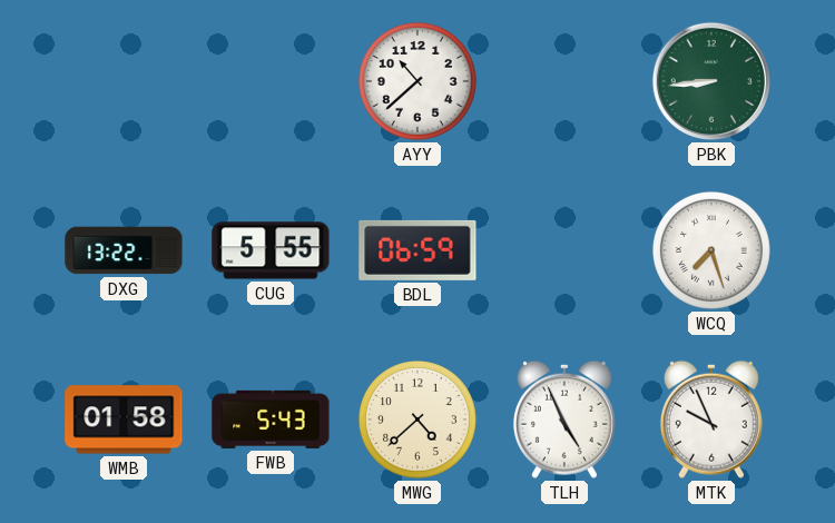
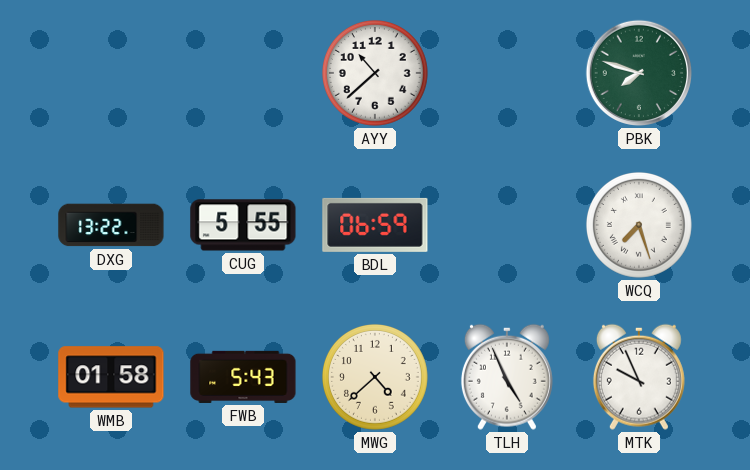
PBK: 8:44 -> 7:48 (639, 73)
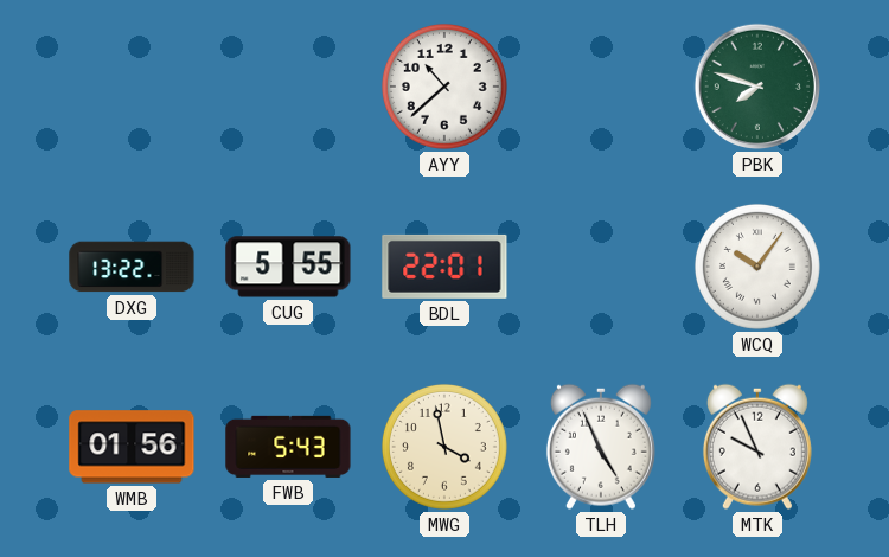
BDL: 06:59 -> 22:01 (444, 267)
WCQ: 7:27 -> 10:06 (757, 267)
WMB: 01:58 -> 01:56 (132, 447)
MWG: 4:38 -> 3:58 (444, 447)
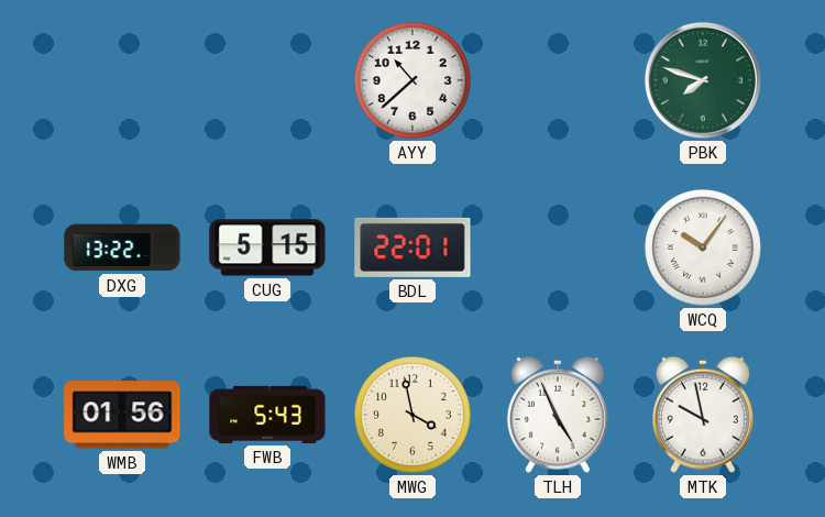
CUG: 5:55 -> 5:15 (267, 248)
MTK: 9:56 -> 9:58 (703, 415)
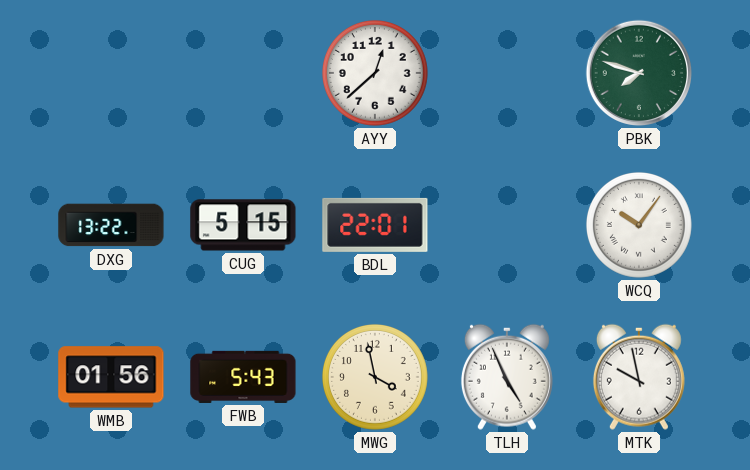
AYY: 10:38 -> 12:38 (375, 73)
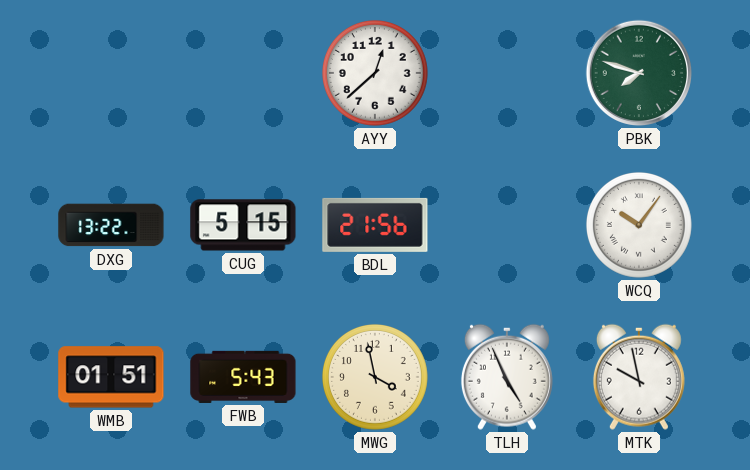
BDL: 22:01 -> 21:56 (375, 225)
WMB: 01:56 -> 01:51 (111, 377)
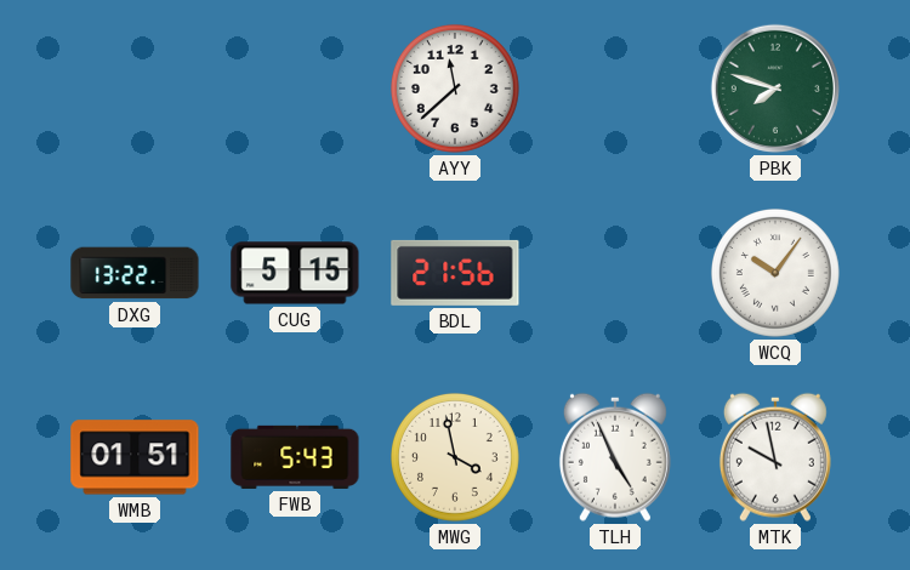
AYY: 12:38 -> 11:38 (455, 89)
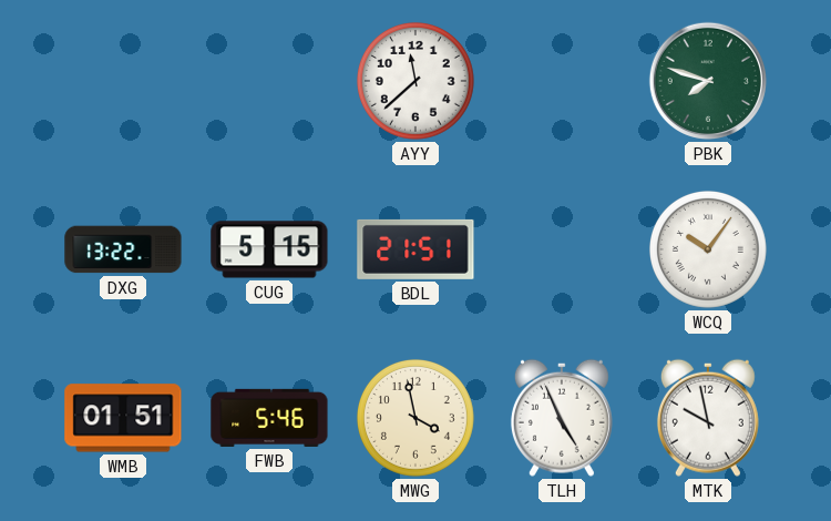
BDL: 21:56 -> 21:51 (416, 249)
FWB: 5:43 -> 5:46 (269, 418)
